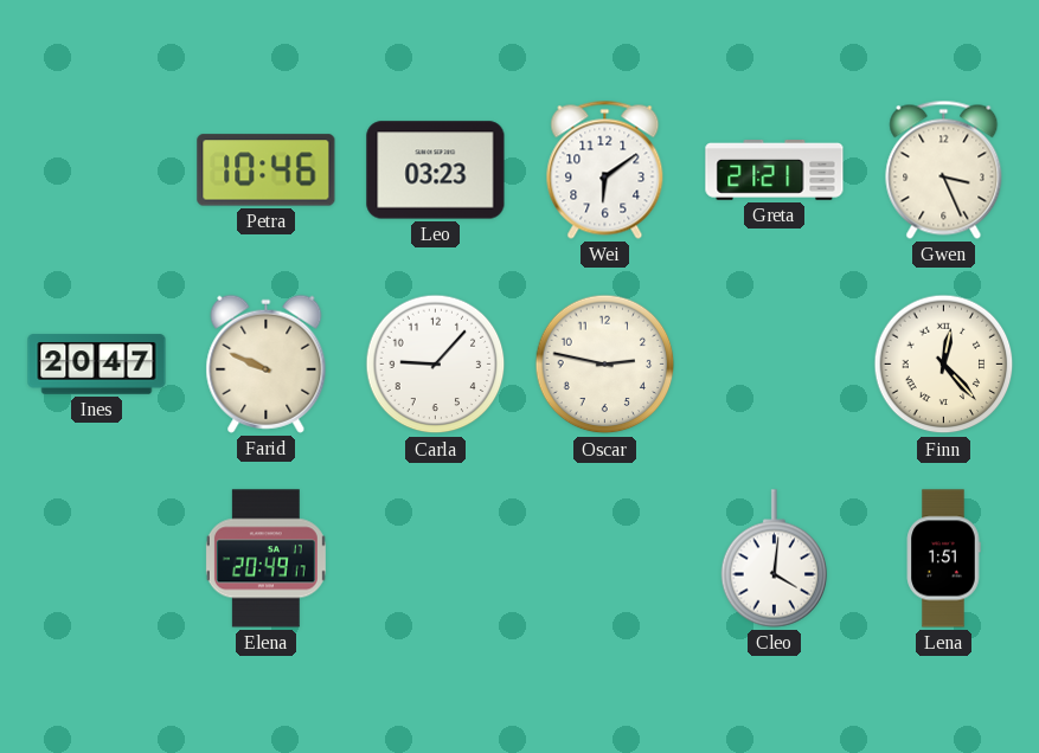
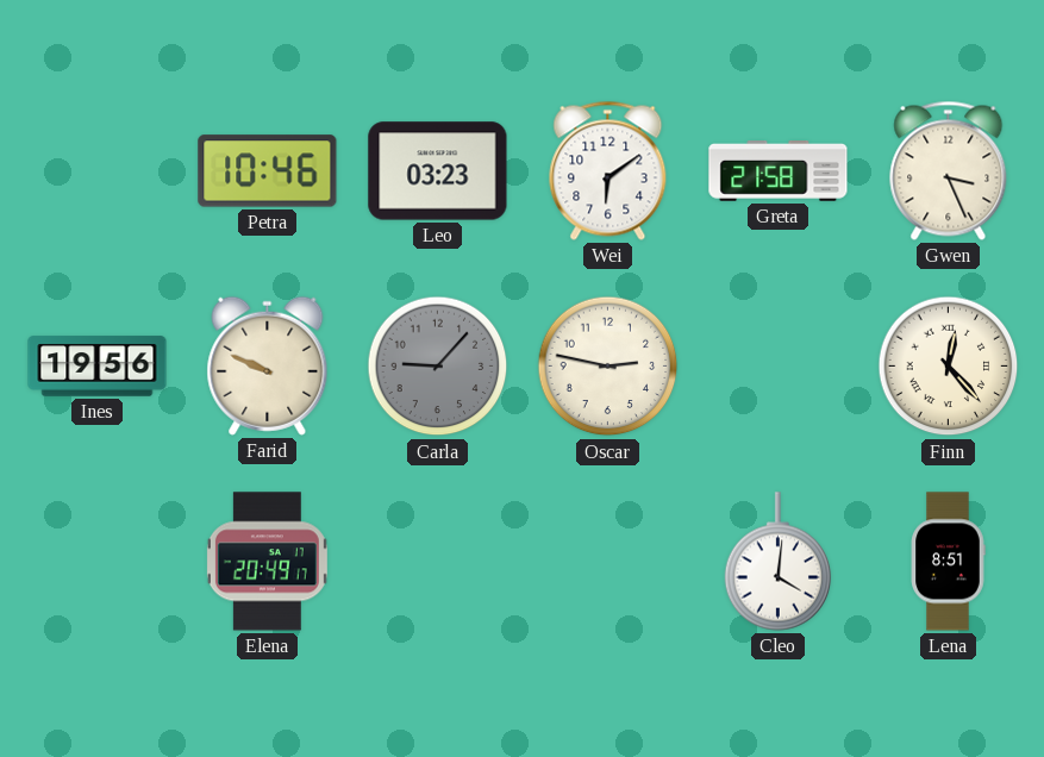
Greta: 21:21 -> 21:58 (779, 171)
Ines: 20:47 -> 19:56 (98, 367)
Carla dial: white -> grey (438, 367)
Lena: 1:51 -> 8:51 (948, 562)
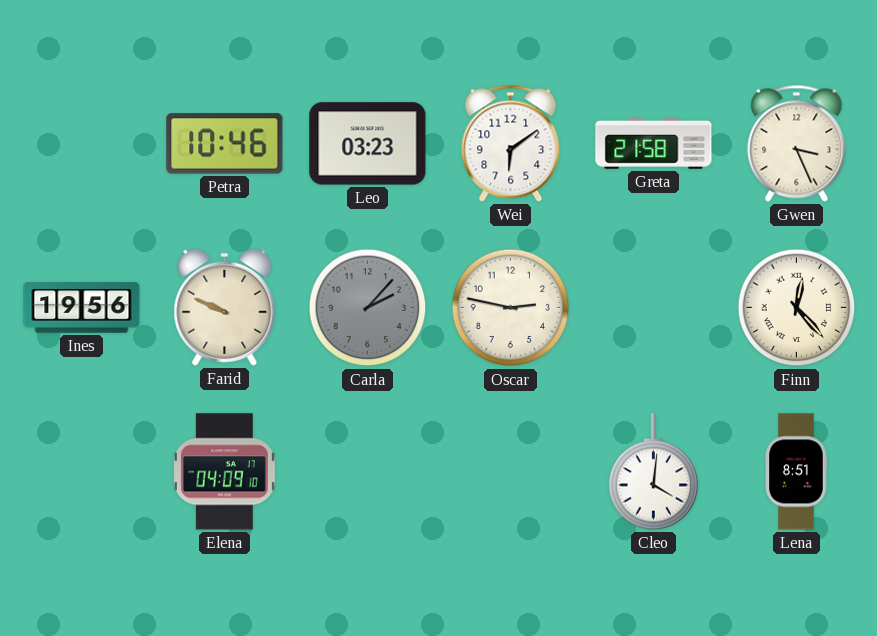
Carla: 9:07 -> 2:07 (368, 308)
Elena: 20:49 -> 04:09 (224, 472)
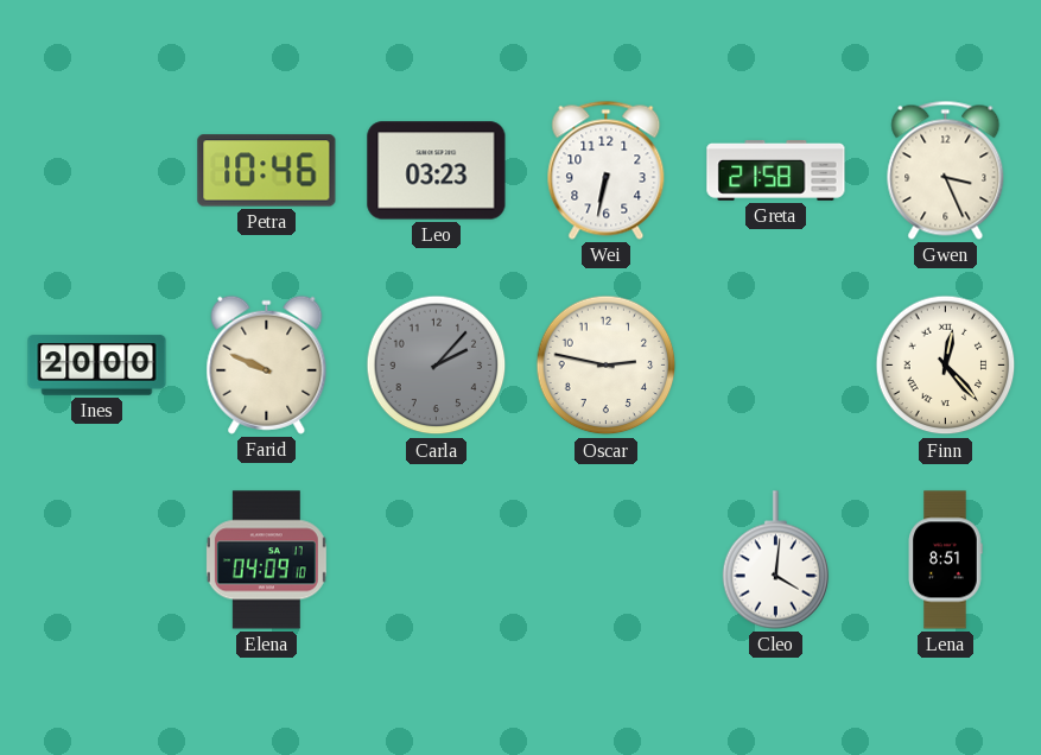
Wei: 6:09 -> 6:32 (607, 170)
Ines: 19:56 -> 20:00 (97, 366)
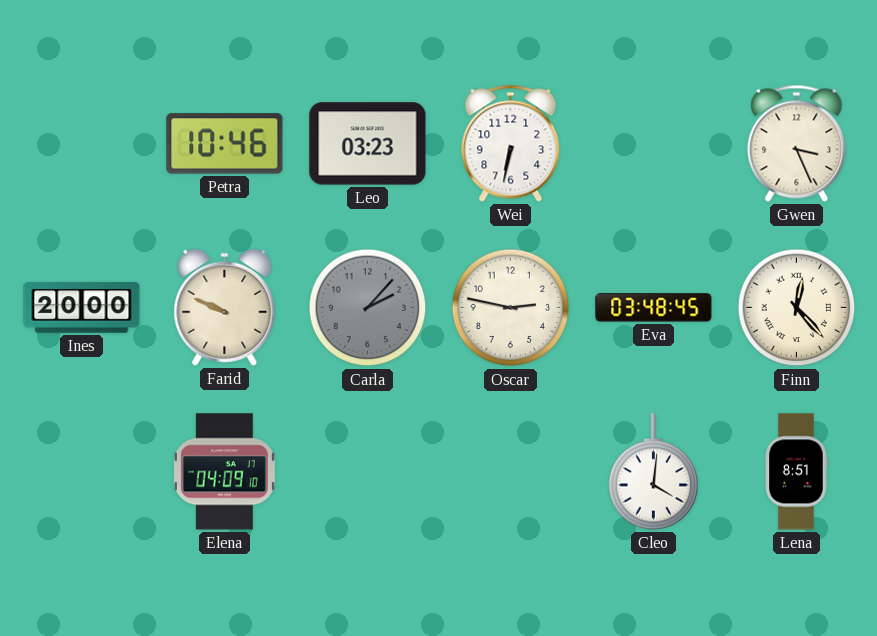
Greta: 21:58 -> none (776, 171)
Eva: none -> 03:48 (654, 308)
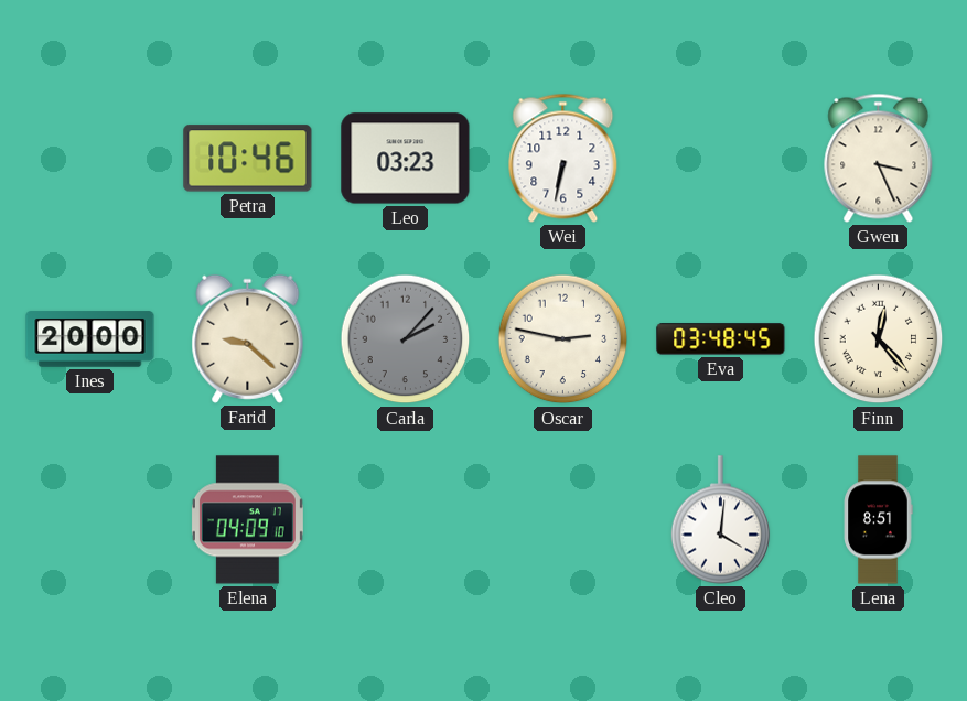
Farid: 9:49 -> 9:22 (248, 338)
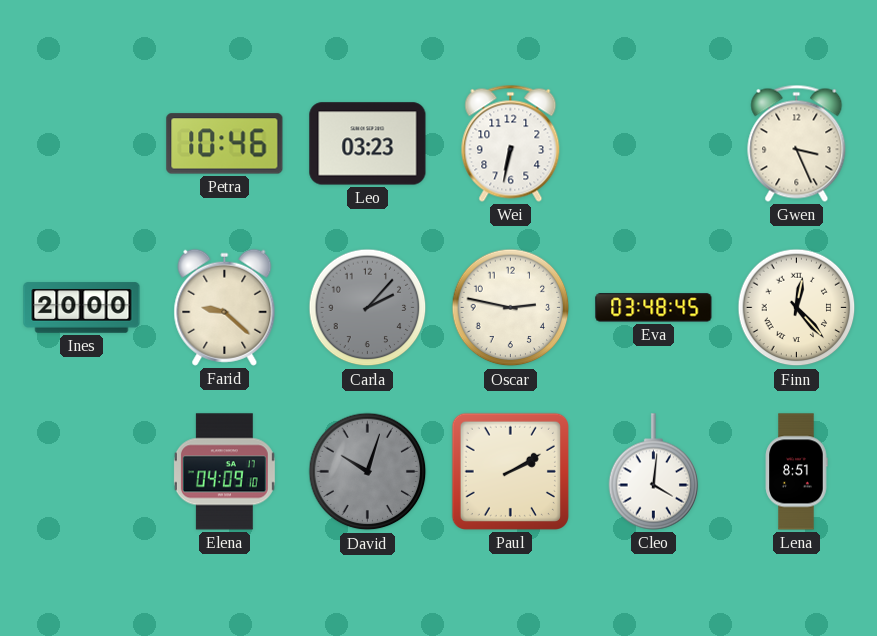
David: none -> 10:03 (368, 472)
Paul: none -> 2:10 (510, 471)
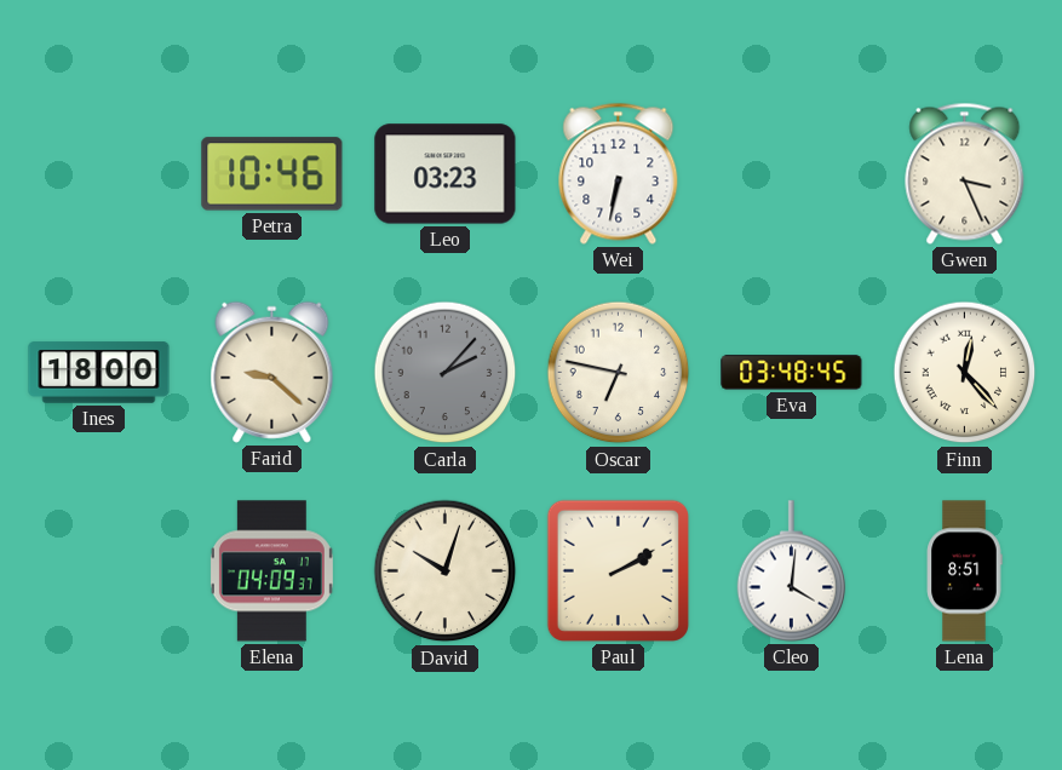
Ines: 20:00 -> 18:00 (99, 373)
Oscar: 2:47 -> 6:47 (619, 373)
Elena: 04:09:10 -> 04:09:37 (271, 571)
David dial: grey -> cream (446, 571)
